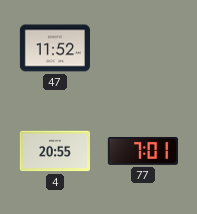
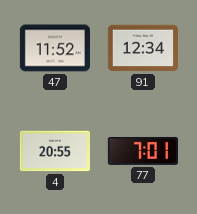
91: none -> 12:34 (143, 48)
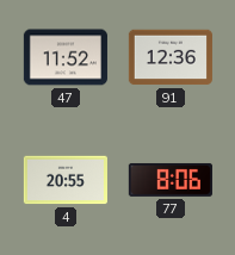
91: 12:34 -> 12:36 (171, 57)
77: 7:01 -> 8:06 (171, 180)
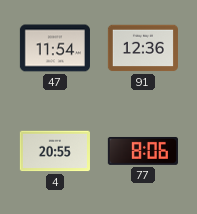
47: 11:52 -> 11:54 (55, 48)
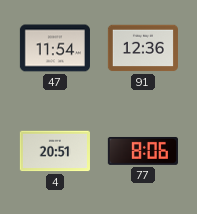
4: 20:55 -> 20:51 (55, 151)
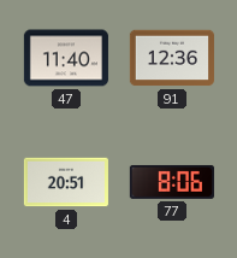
47: 11:54 -> 11:40 (66, 58)
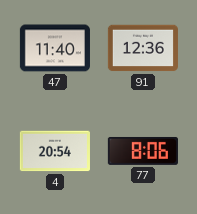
4: 20:51 -> 20:54 (55, 151)
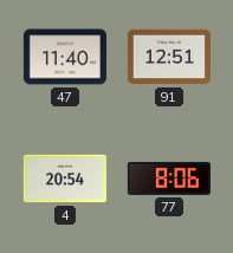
91: 12:36 -> 12:51 (169, 57)
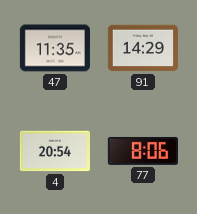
47: 11:40 -> 11:35 (55, 48)
91: 12:51 -> 14:29 (143, 48)
